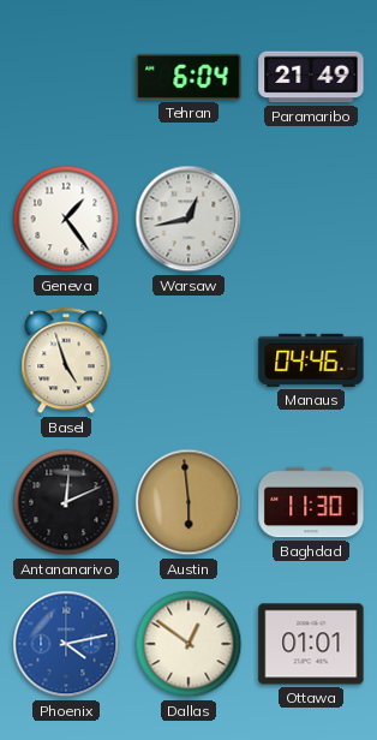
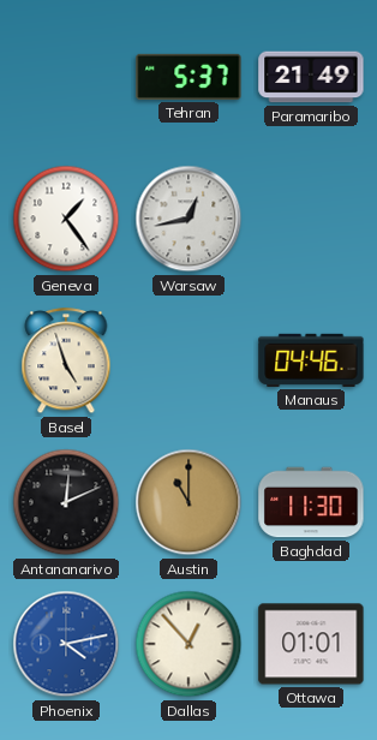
Tehran: 6:04 -> 5:37 (188, 77)
Austin: 5:59 -> 11:00 (188, 502)
Dallas: 12:51 -> 12:53 (188, 644)
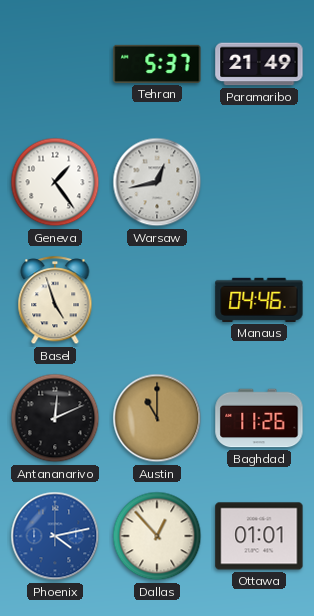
Baghdad: 11:30 -> 11:26 (259, 418)
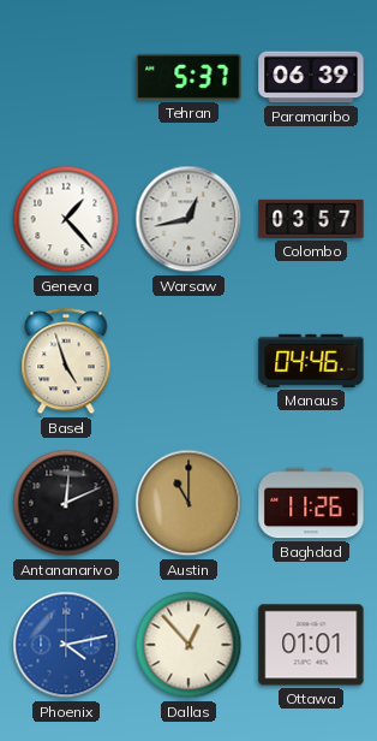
Paramaribo: 21:49 -> 06:39 (311, 77)
Geneva: 1:24 -> 1:23 (66, 219)
Colombo: none -> 03:57 (311, 219)
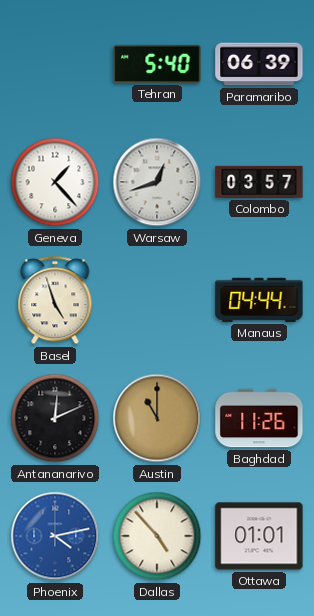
Tehran: 5:37 -> 5:40 (157, 64)
Warsaw: 12:43 -> 12:42 (157, 182)
Manaus: 04:46 -> 04:44 (259, 300)
Dallas: 12:53 -> 4:53 (157, 536)
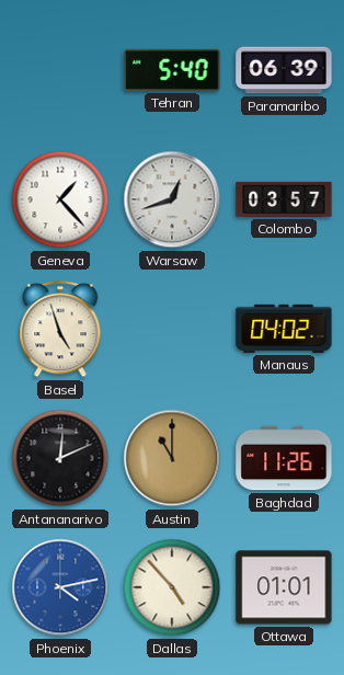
Manaus: 04:44 -> 04:02 (284, 329)
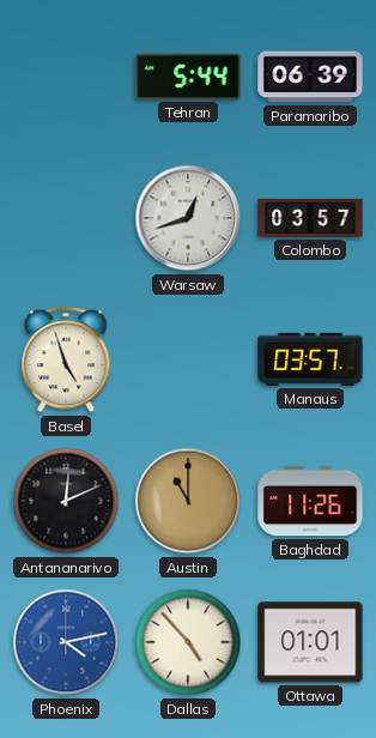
Tehran: 5:40 -> 5:44 (188, 77)
Geneva: 1:23 -> none (60, 199)
Manaus: 04:02 -> 03:57 (310, 359)
